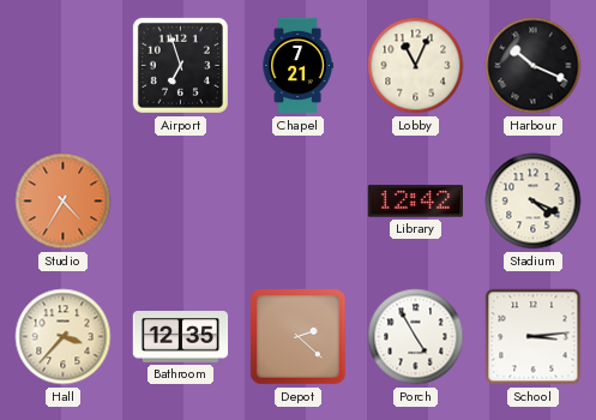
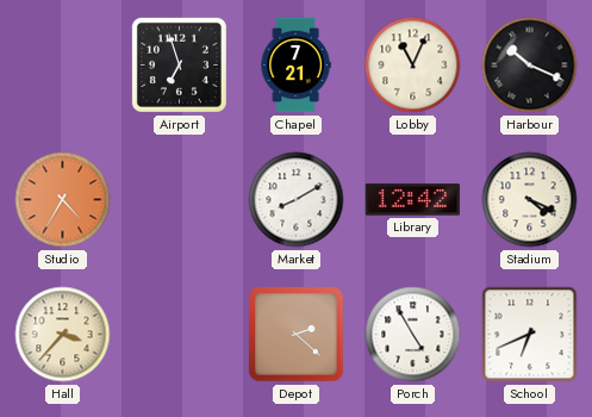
Market: none -> 8:10 (297, 200)
Bathroom: 12:35 -> none (181, 337)
School: 3:14 -> 6:41 (530, 335)
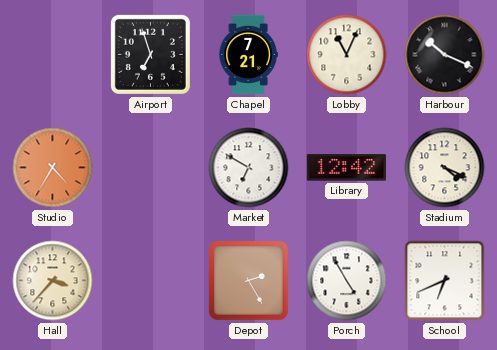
Market: 8:10 -> 6:50 (249, 168)
Depot: 2:22 -> 2:25 (249, 281)
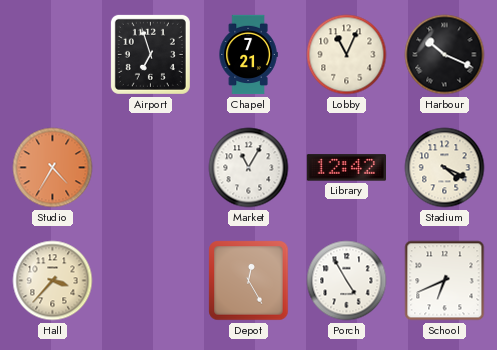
Market: 6:50 -> 11:05 (249, 168)
Depot: 2:25 -> 12:25 (249, 281)
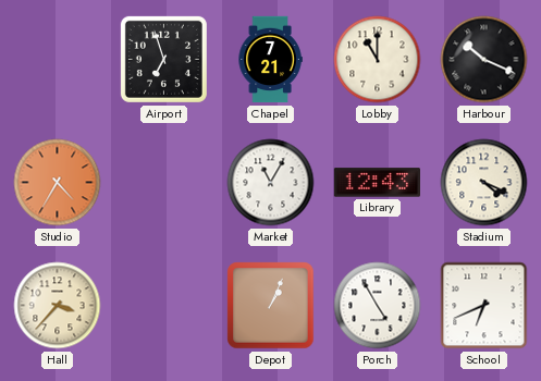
Lobby: 11:04 -> 11:00 (378, 60)
Library: 12:42 -> 12:43 (377, 183)
Depot: 12:25 -> 1:04 (271, 306)
